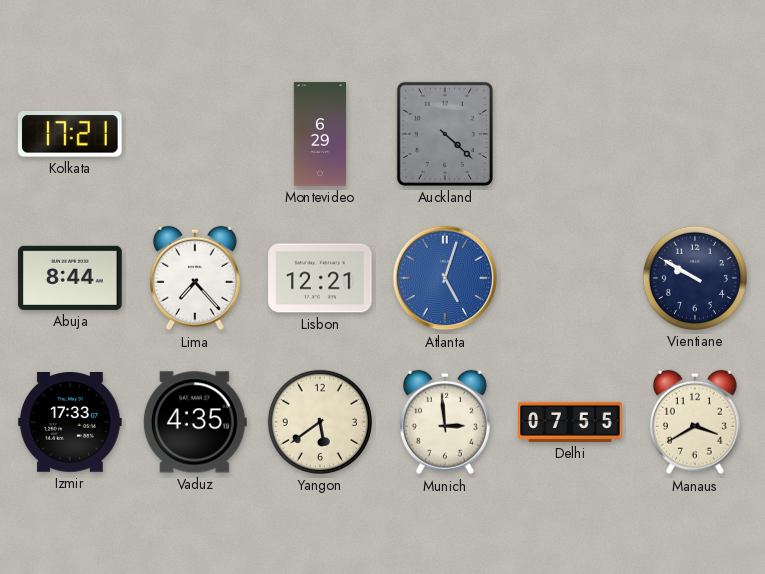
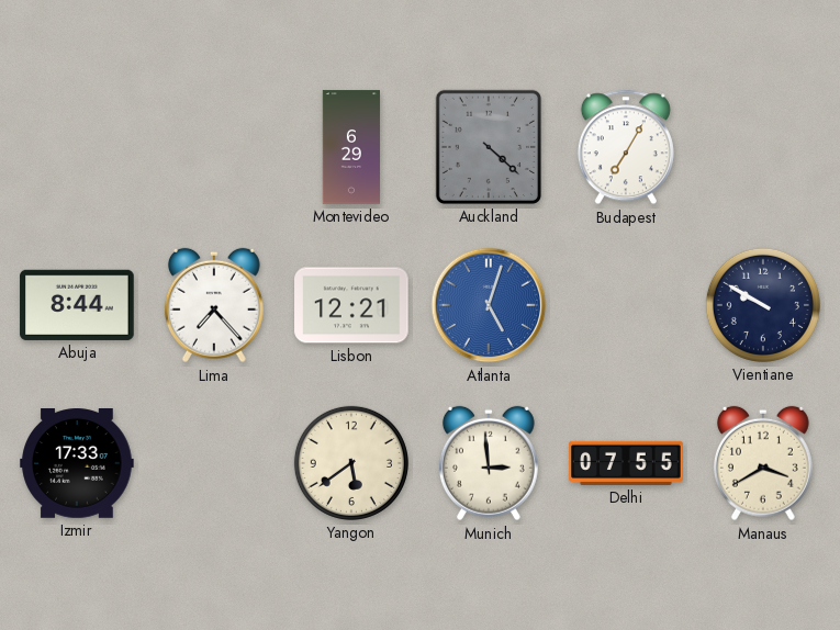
Kolkata: 17:21 -> none (70, 135)
Budapest: none -> 7:05 (626, 147)
Vaduz: 4:35 -> none (195, 422)
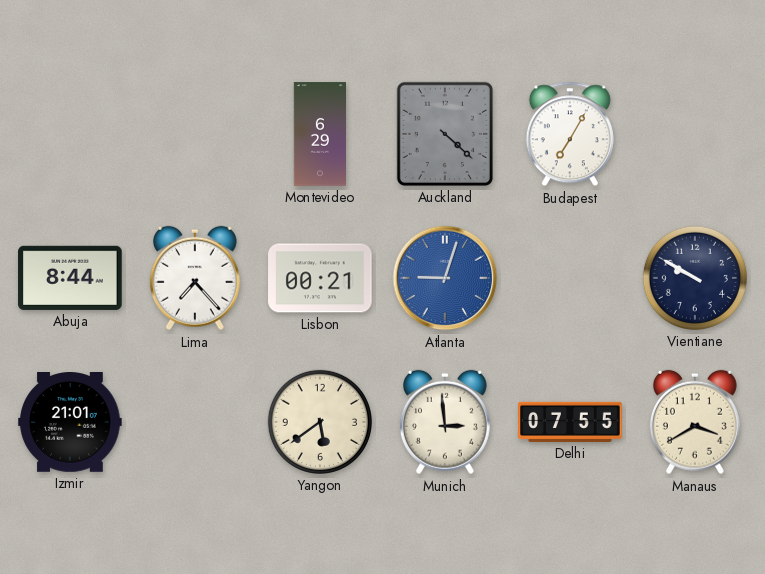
Lisbon: 12:21 -> 00:21 (320, 278)
Atlanta: 5:03 -> 9:03 (445, 278)
Izmir: 17:33 -> 21:01 (70, 423)
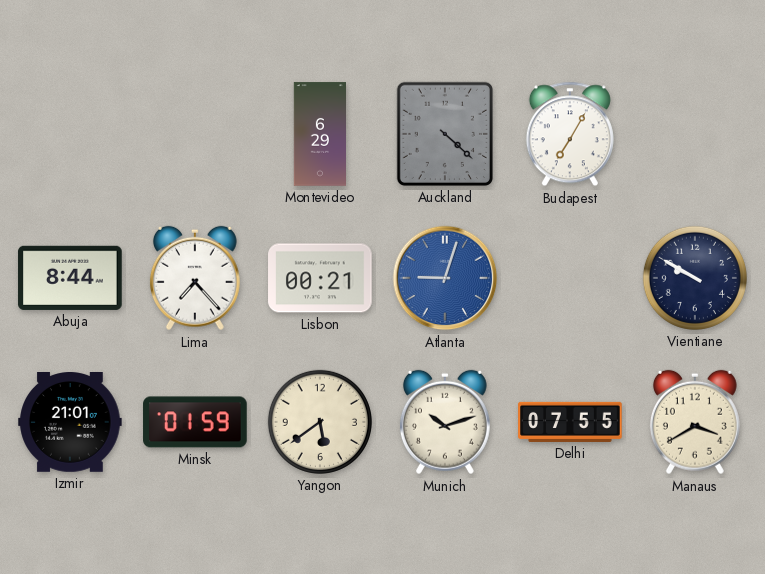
Minsk: none -> 01:59 (195, 422)
Munich: 2:59 -> 10:12 (445, 422)
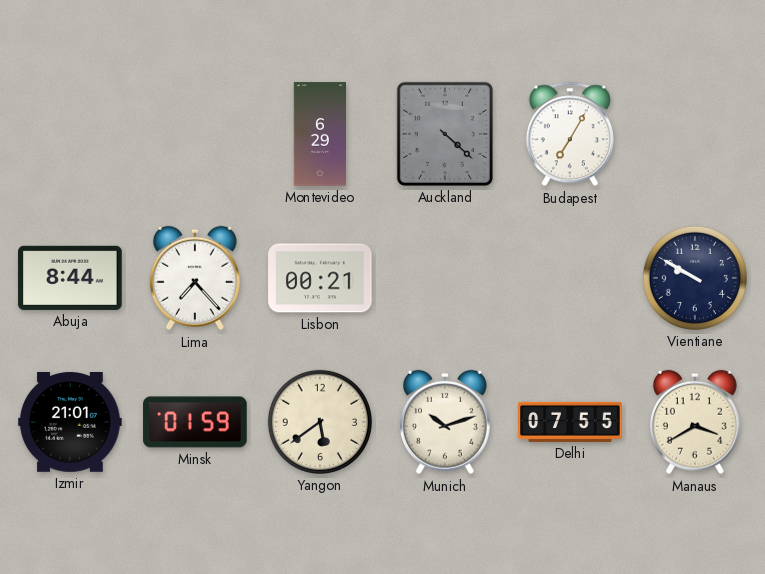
Atlanta: 9:03 -> none (445, 278)
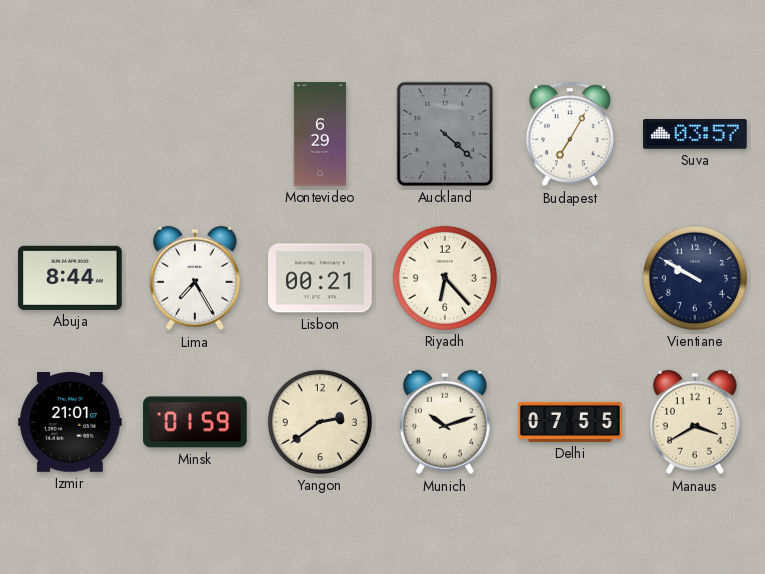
Suva: none -> 03:57 (695, 135)
Lima: 7:23 -> 7:25 (195, 278)
Riyadh: none -> 6:23 (445, 278)
Yangon: 5:39 -> 2:39 (320, 422)
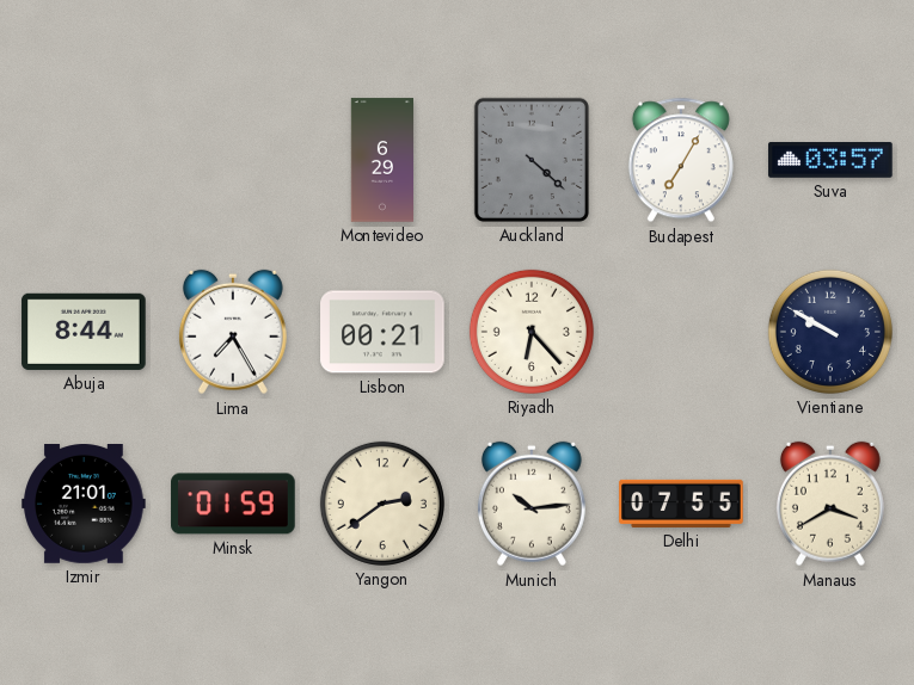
Munich: 10:12 -> 10:14 (532, 504)
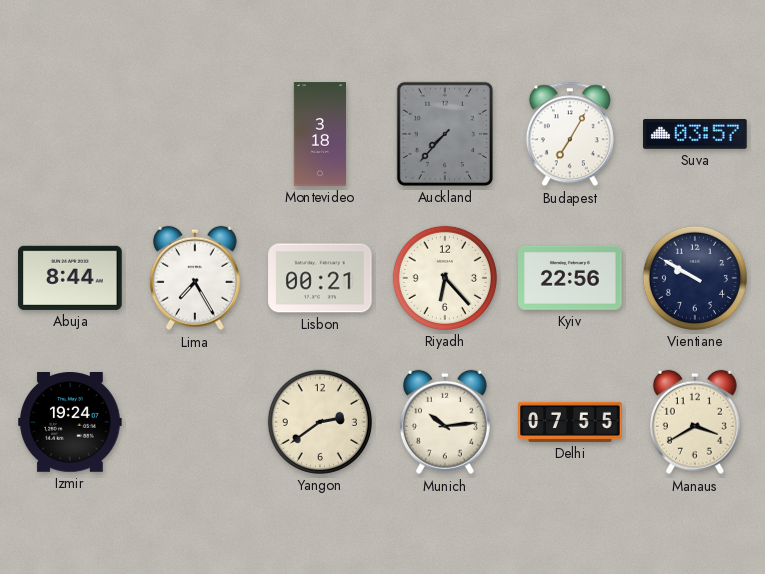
Montevideo: 6:29 -> 3:18 (319, 134)
Auckland: 4:22 -> 7:37 (445, 134)
Kyiv: none -> 22:56 (570, 278)
Izmir: 21:01 -> 19:24 (70, 423)
Minsk: 01:59 -> none (233, 504)
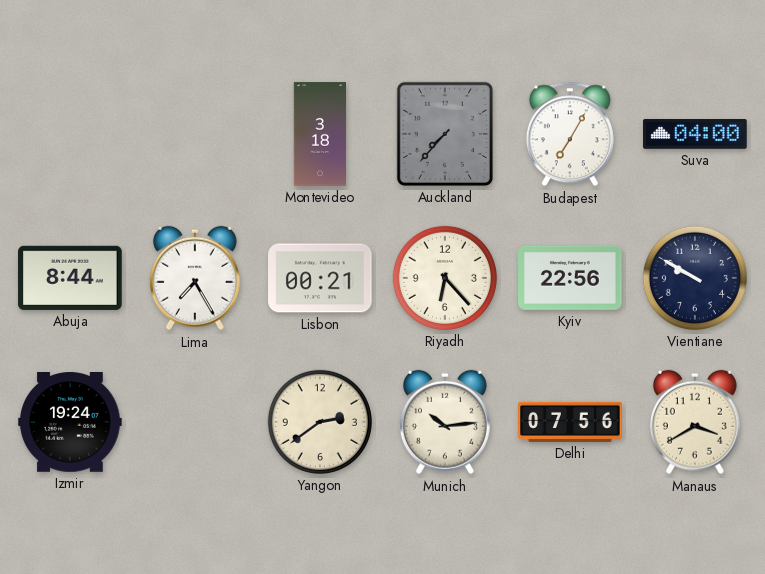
Suva: 03:57 -> 04:00 (695, 135)
Delhi: 07:55 -> 07:56 (570, 422)
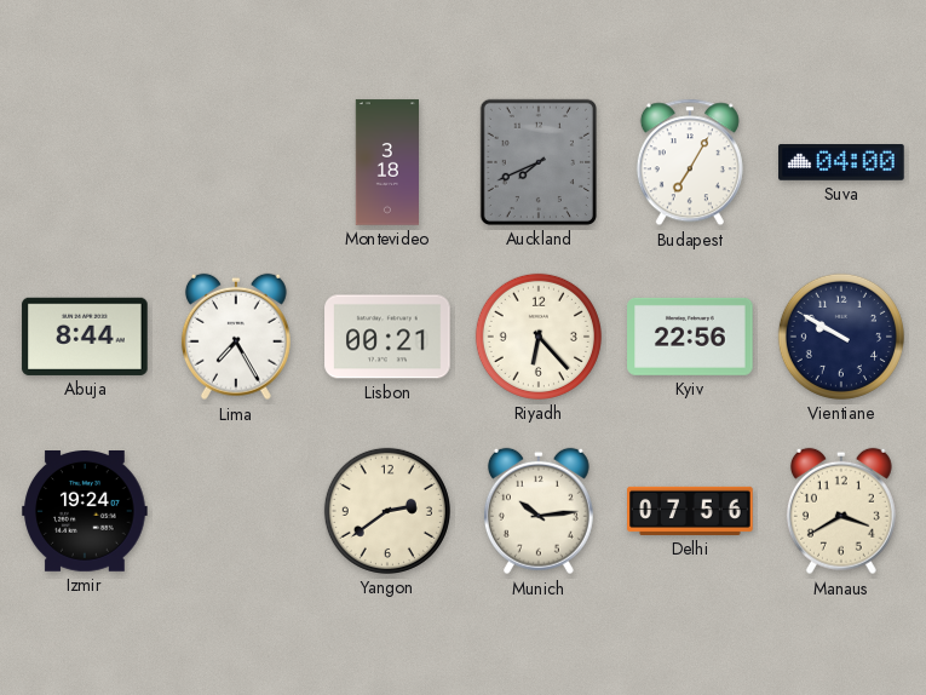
Auckland: 7:37 -> 7:41 (539, 162)
